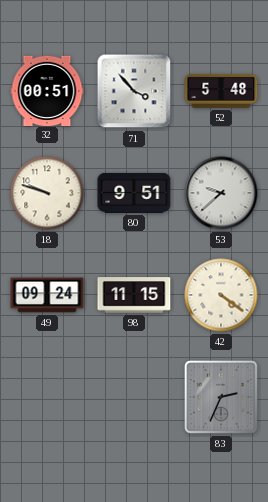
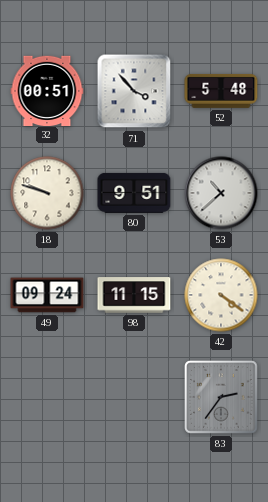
53: 9:38 -> 10:38 (221, 193)
83: 2:34 -> 2:36 (221, 397)
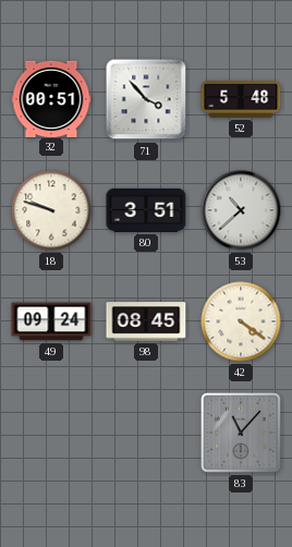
80: 9:51 -> 3:51 (146, 210)
98: 11:15 -> 08:45 (146, 321)
83: 2:36 -> 11:07 (241, 433)
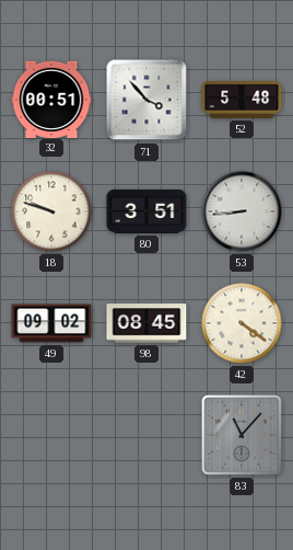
53: 10:38 -> 8:44 (242, 211)
49: 09:24 -> 09:02 (51, 323)
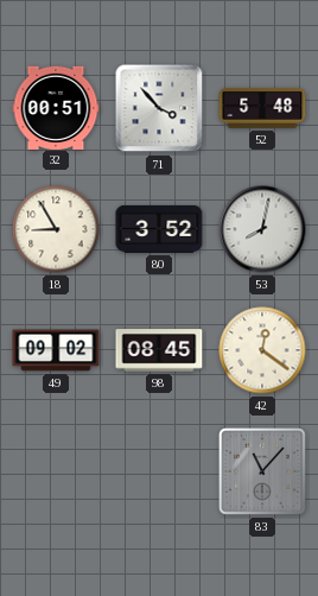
18: 9:48 -> 8:55 (56, 229)
80: 3:51 -> 3:52 (159, 229)
53: 8:44 -> 8:02 (262, 229)
42: 4:21 -> 12:21 (262, 350)
